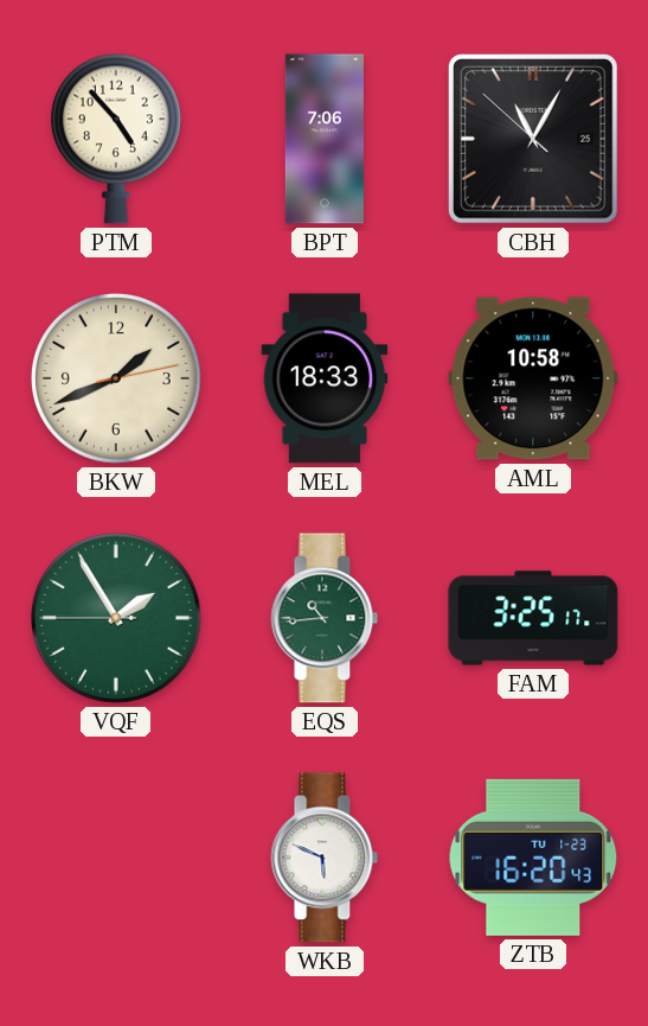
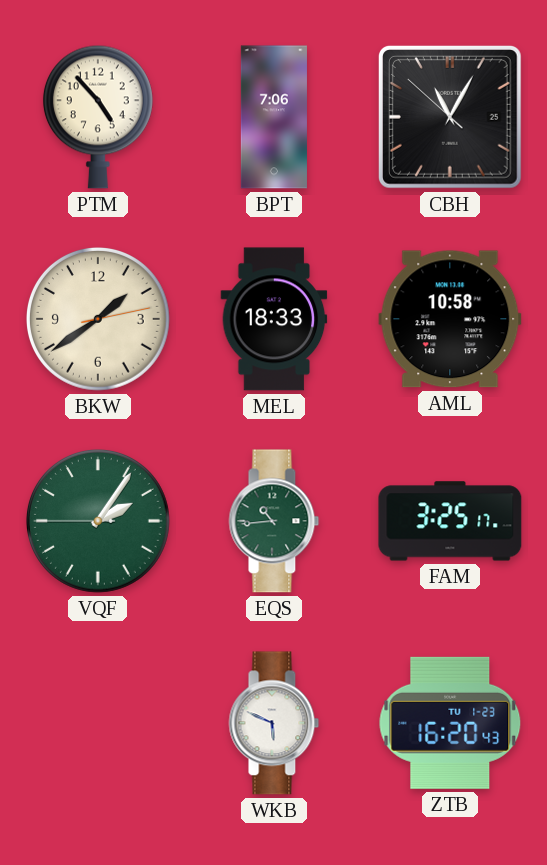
BKW: 1:41 -> 1:39 (99, 320)
VQF: 1:54 -> 2:05 (99, 522)
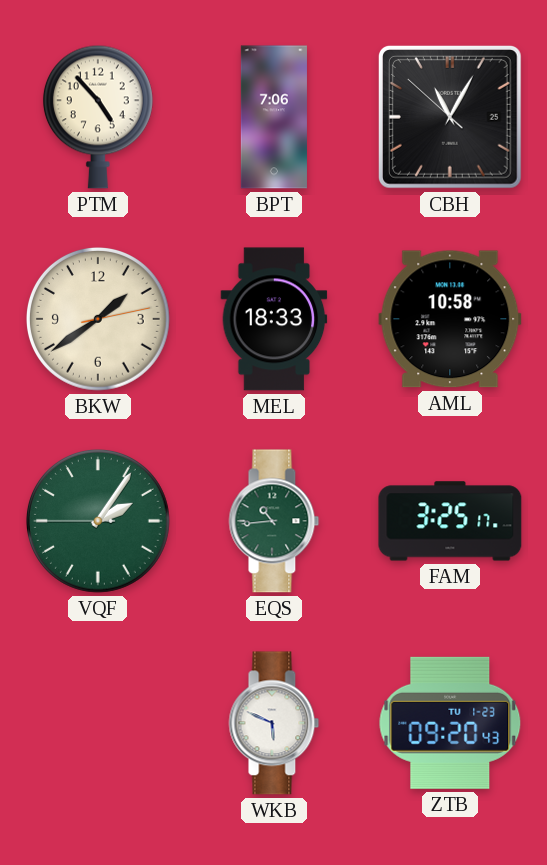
ZTB: 16:20 -> 09:20 (450, 723)
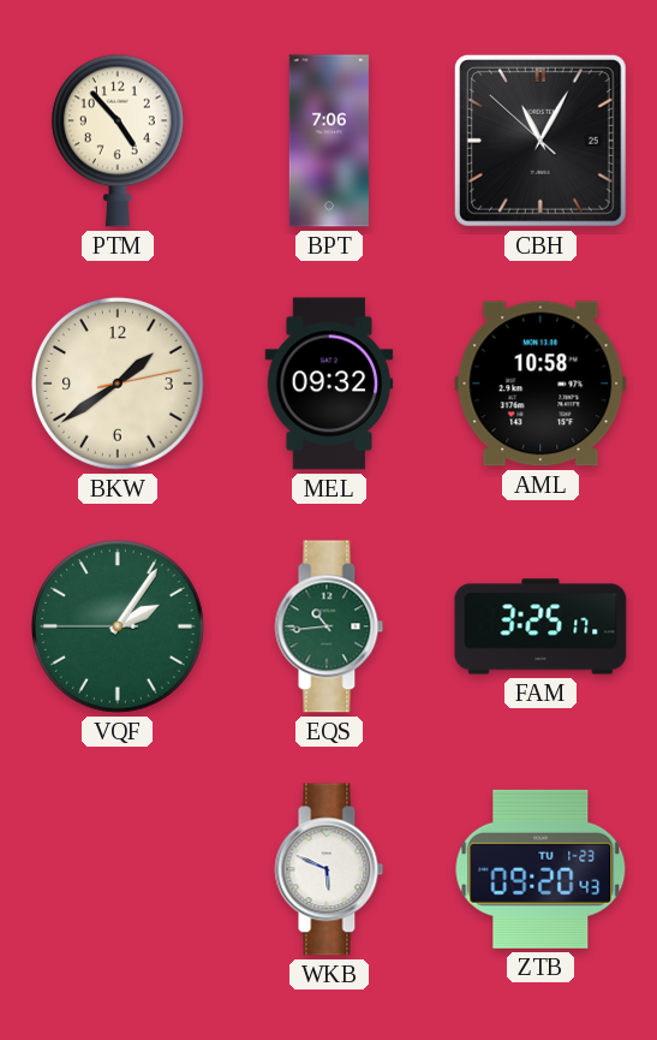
MEL: 18:33 -> 09:32 (329, 384)
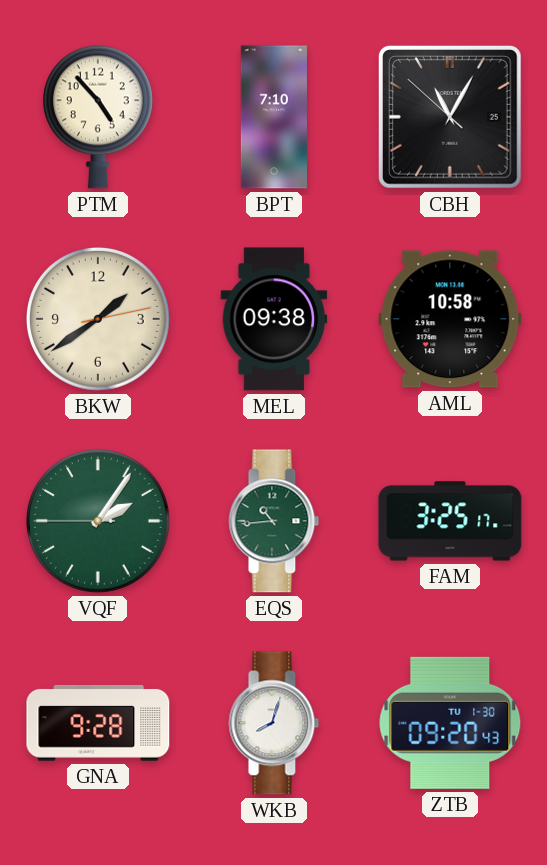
BPT: 7:06 -> 7:10 (274, 117)
MEL: 09:32 -> 09:38 (274, 319)
GNA: none -> 9:28 (98, 723)
WKB: 5:49 -> 8:03 (274, 723)
ZTB date: TU 1-23 -> TU 1-30 (450, 723)
